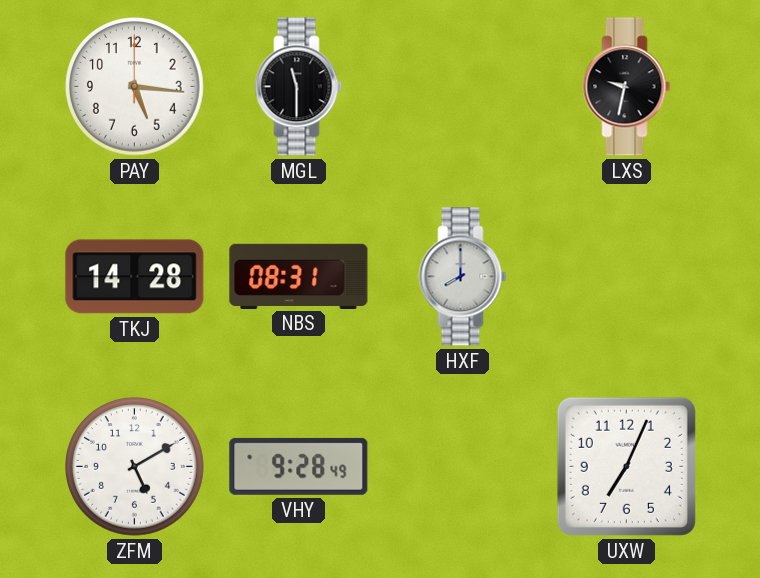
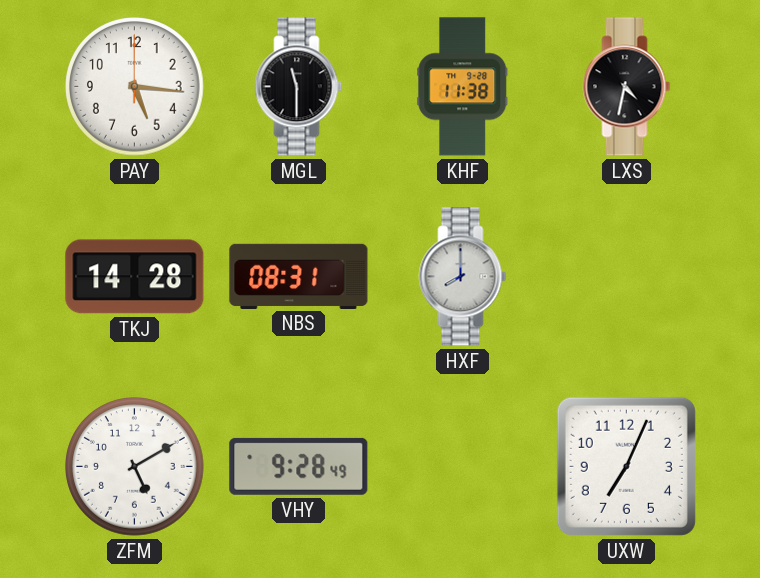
KHF: none -> 11:38 (463, 87)
LXS: 9:32 -> 4:32 (627, 87)
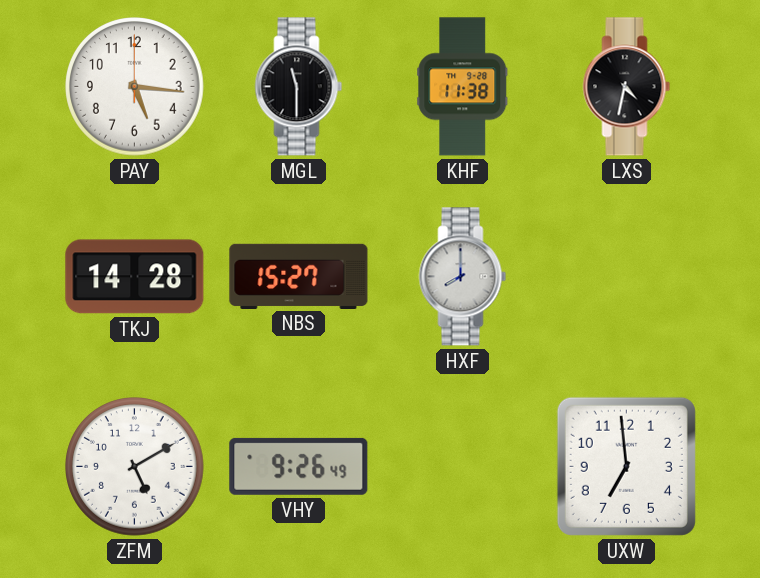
NBS: 08:31 -> 15:27 (299, 276)
VHY: 9:28 -> 9:26 (299, 466)
UXW: 7:04 -> 6:59 (626, 466)
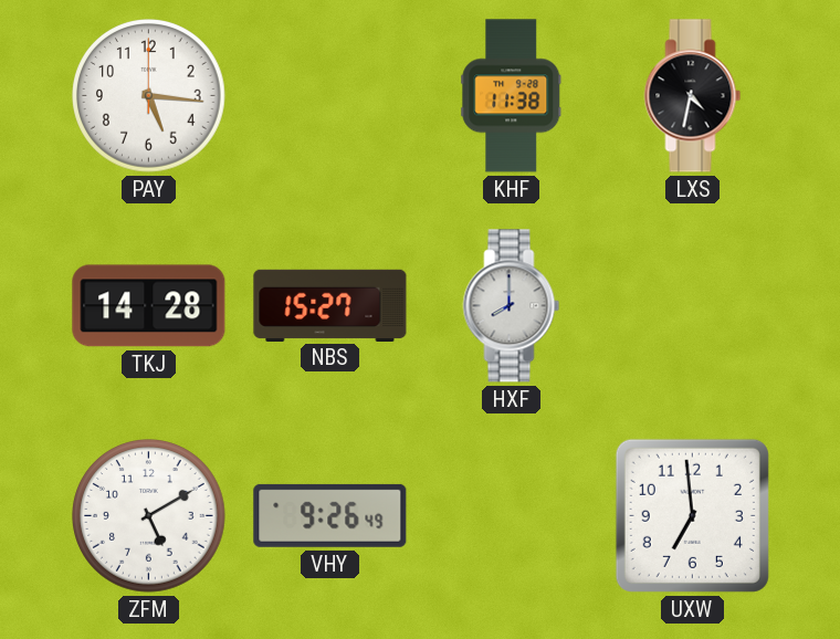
MGL: 11:30 -> none (299, 87)
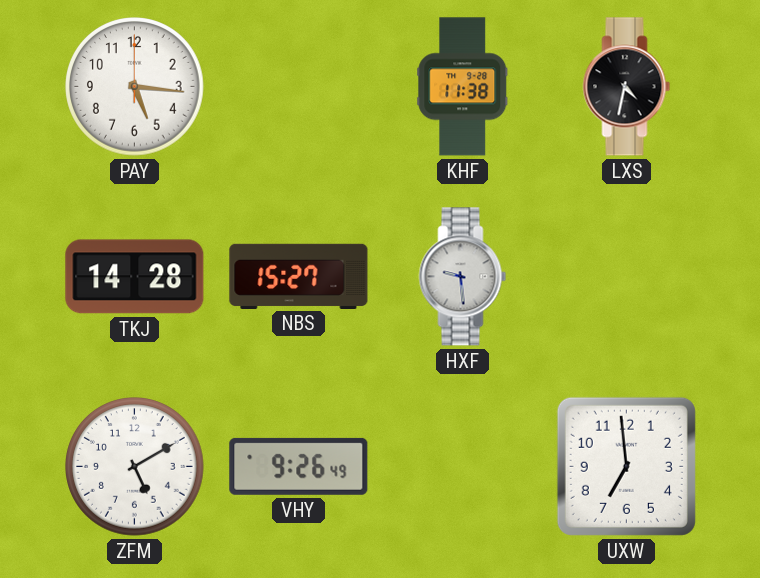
HXF: 8:00 -> 9:29 (463, 277)
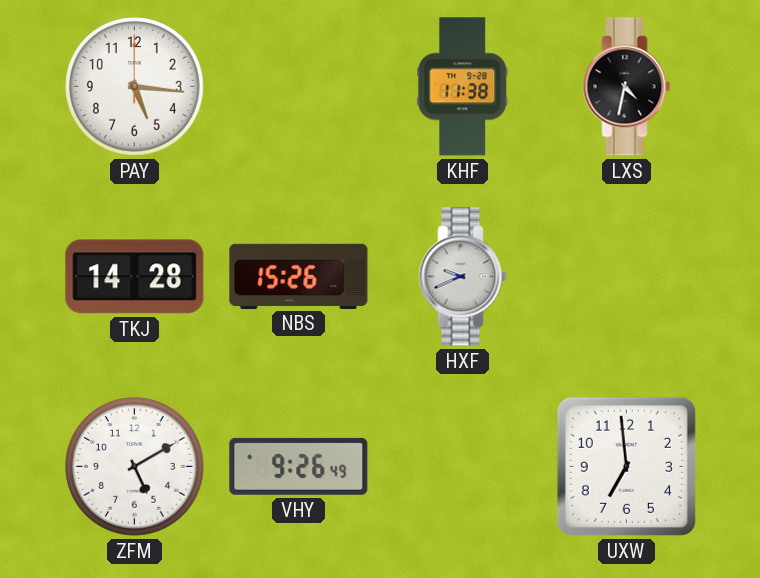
NBS: 15:27 -> 15:26 (299, 276)
HXF: 9:29 -> 9:41 (463, 277)
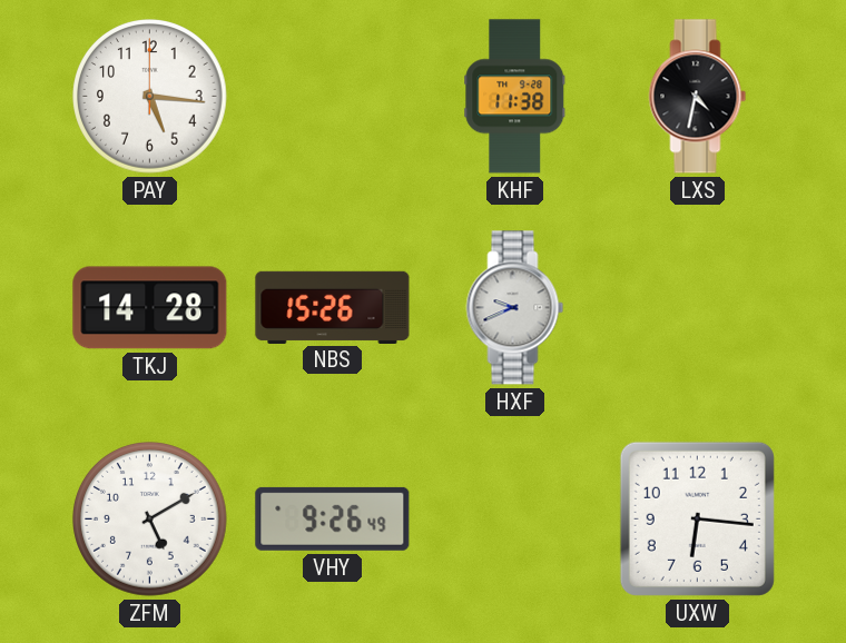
UXW: 6:59 -> 6:16 (697, 518)
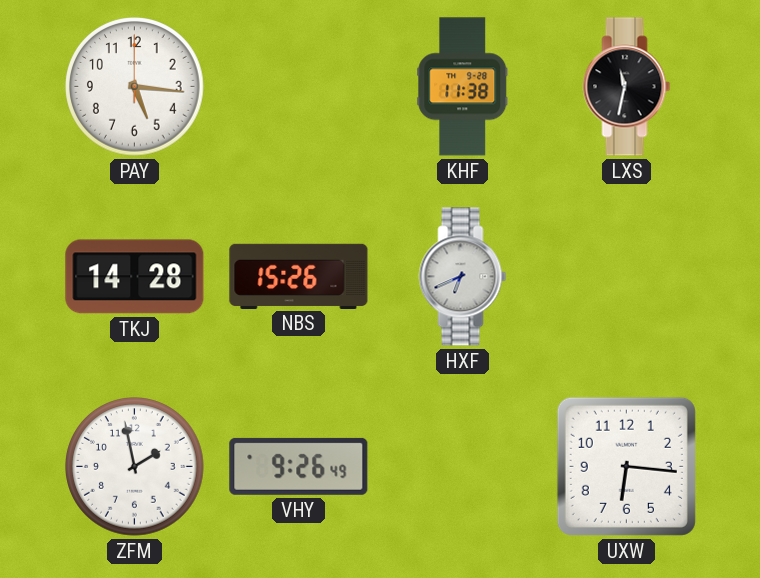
LXS: 4:32 -> 11:32 (627, 87)
HXF: 9:41 -> 6:41 (463, 277)
ZFM: 5:10 -> 1:58 (135, 467)
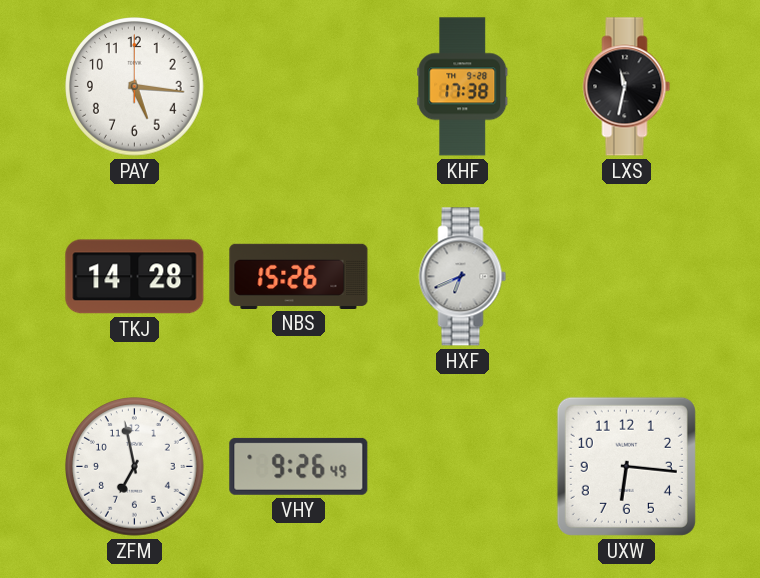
KHF: 11:38 -> 17:38 (463, 87)
ZFM: 1:58 -> 6:58 (135, 467)
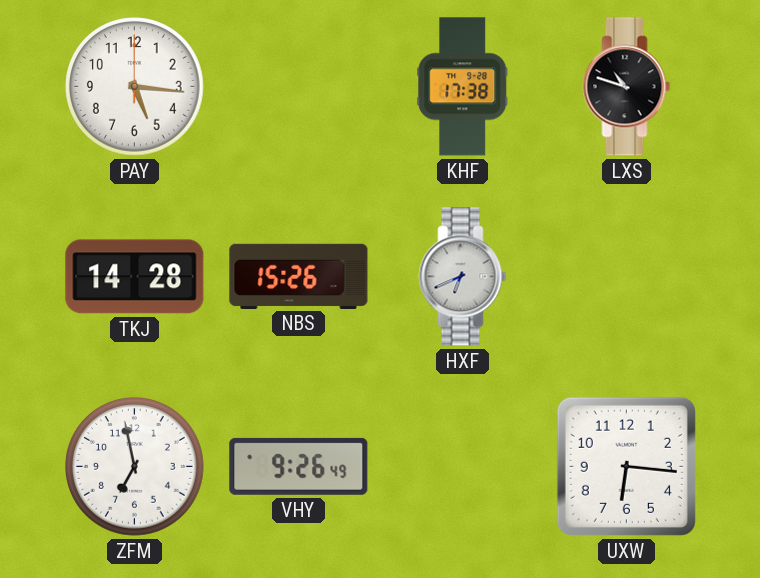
LXS: 11:32 -> 10:48 (627, 87)
